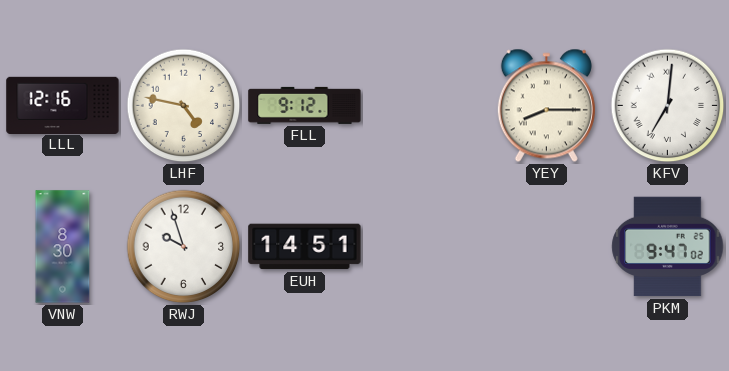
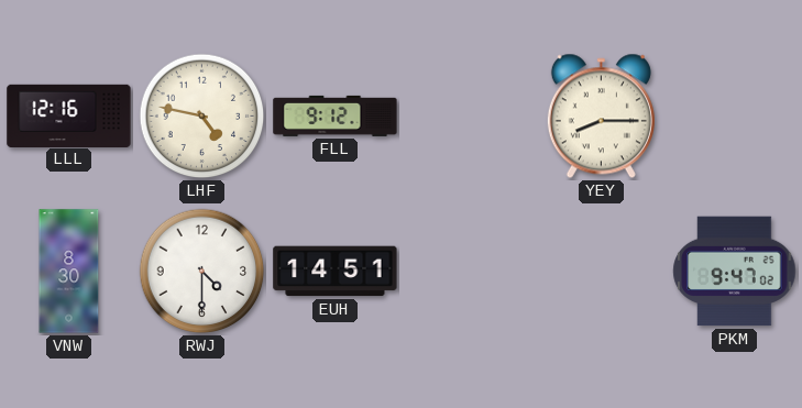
KFV: 7:01 -> none (668, 106)
RWJ: 9:57 -> 4:30 (202, 272)
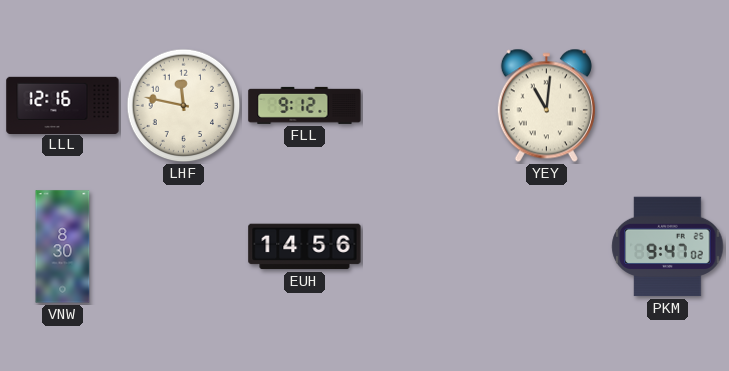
LHF: 4:47 -> 11:47 (184, 106)
YEY: 8:15 -> 11:01 (546, 106)
RWJ: 4:30 -> none (202, 272)
EUH: 14:51 -> 14:56 (305, 247)
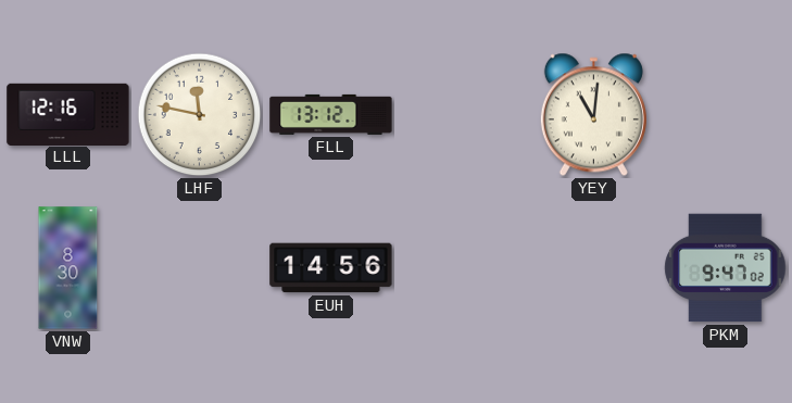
FLL: 9:12 -> 13:12 (331, 114)
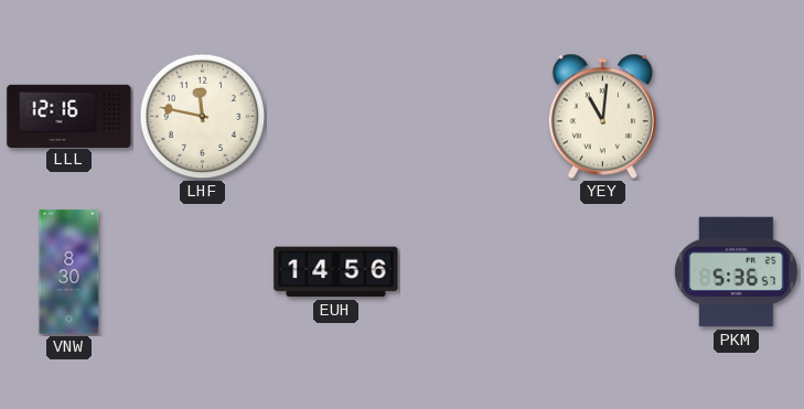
FLL: 13:12 -> none (331, 114)
PKM: 9:47 -> 5:36 (737, 272)
